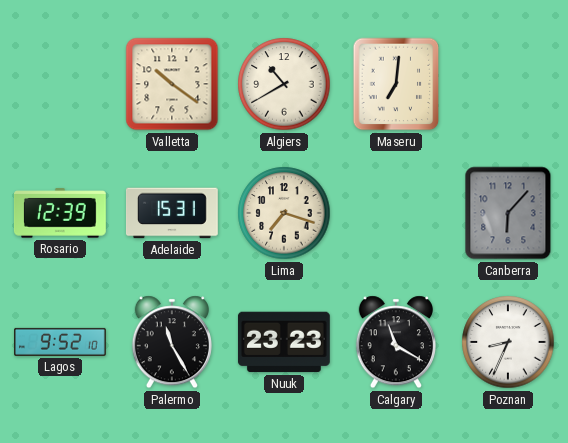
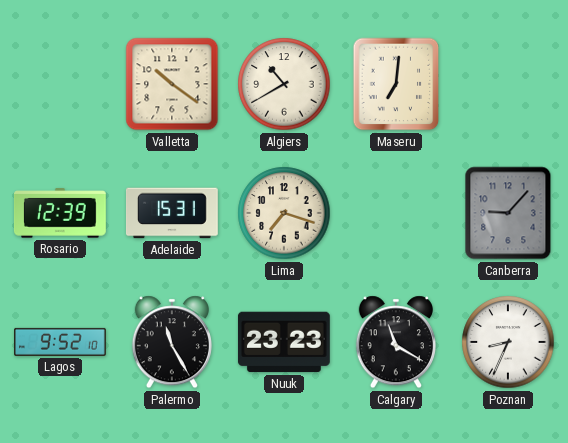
Canberra: 6:07 -> 9:07 (508, 213)
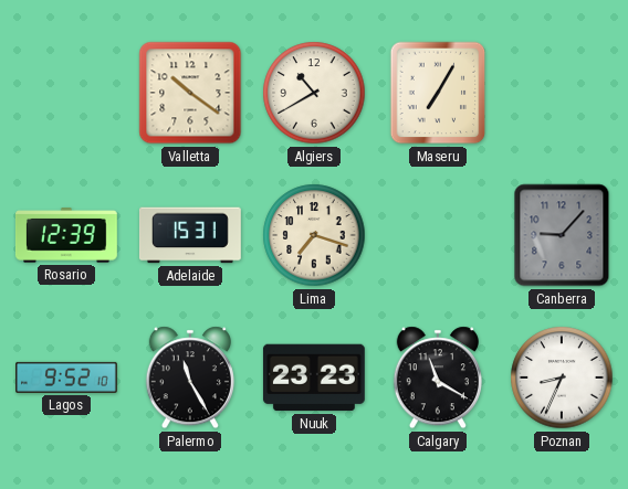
Maseru: 7:01 -> 7:05 (438, 93)
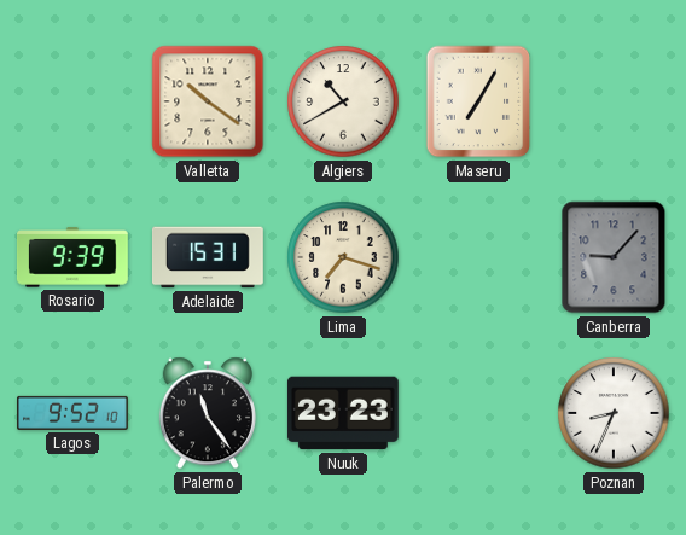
Rosario: 12:39 -> 9:39 (72, 257)
Palermo: 11:25 -> 11:24 (208, 413)
Calgary: 11:20 -> none (438, 378)
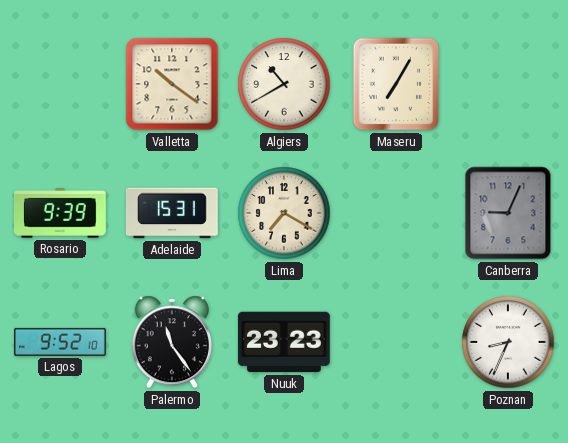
Lima: 7:18 -> 7:20 (284, 213)
Canberra: 9:07 -> 9:04 (508, 213)
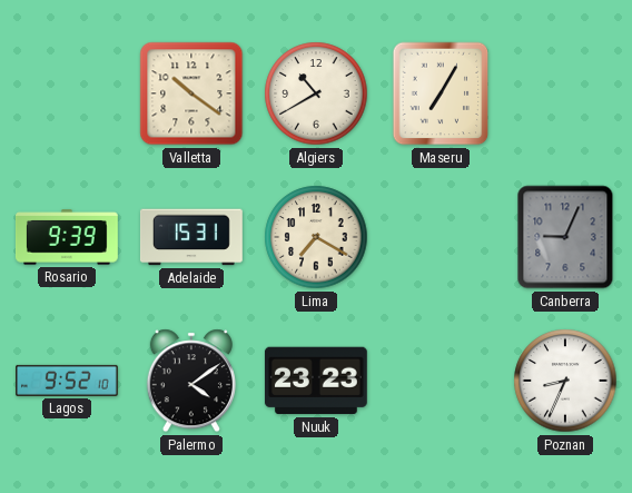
Palermo: 11:24 -> 4:09 (191, 381)
